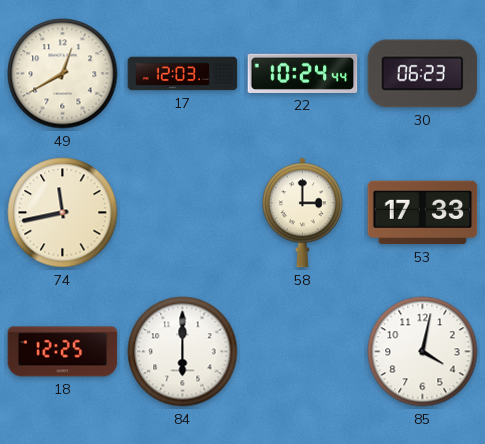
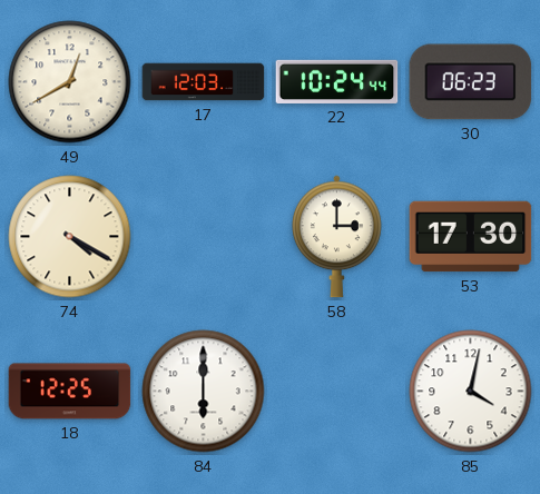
74: 11:43 -> 4:20 (70, 237)
53: 17:33 -> 17:30 (471, 237)
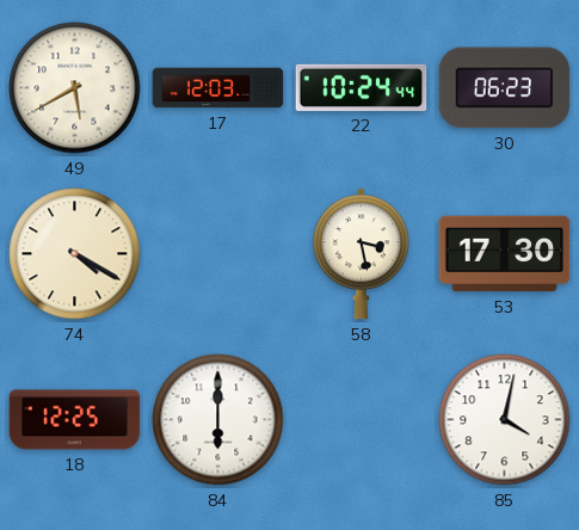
49: 12:40 -> 5:40 (75, 88)
58: 3:00 -> 3:28 (362, 254)
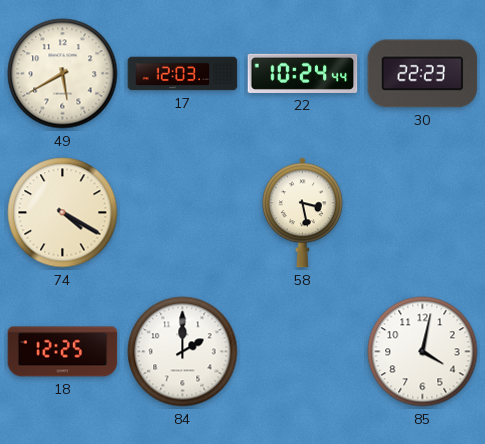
30: 06:23 -> 22:23 (423, 74)
53: 17:30 -> none (505, 254)
84: 6:00 -> 2:00 (183, 352)
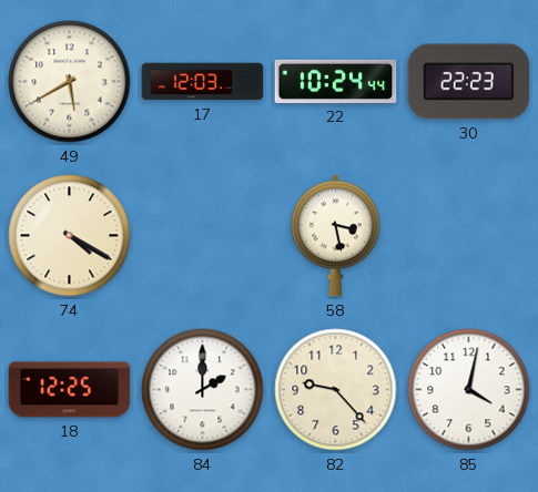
82: none -> 9:23 (336, 390)
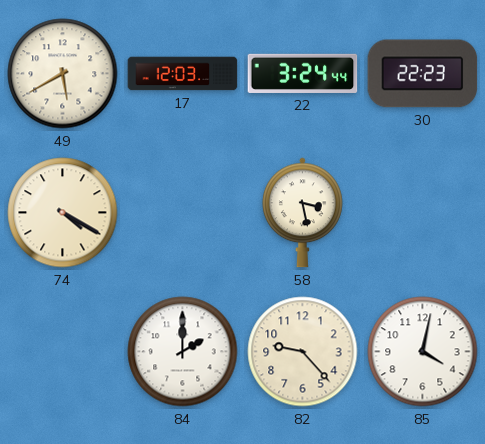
22: 10:24 -> 3:24 (303, 73)
18: 12:25 -> none (70, 390)
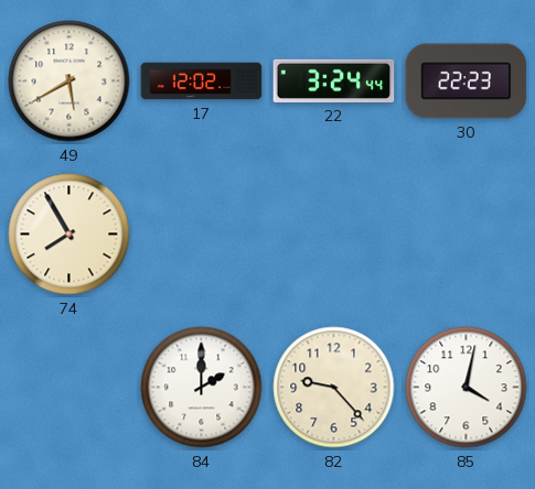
17: 12:03 -> 12:02 (202, 81)
74: 4:20 -> 7:55 (69, 235)
58: 3:28 -> none (303, 213)
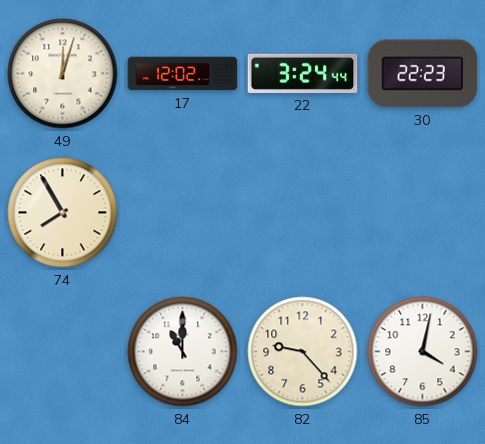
49: 5:40 -> 12:03 (63, 74)
84: 2:00 -> 11:00 (183, 352)
